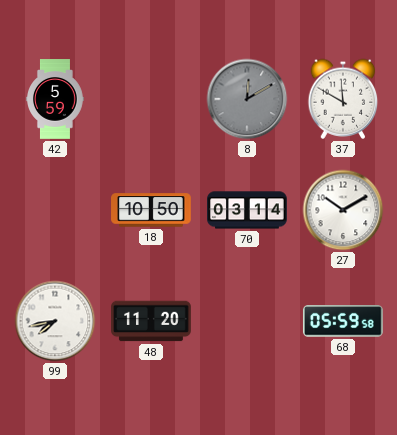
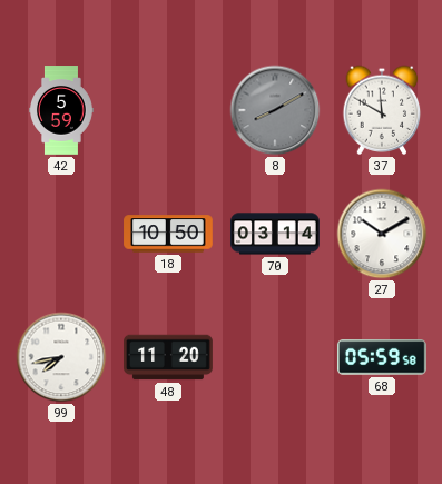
8: 12:10 -> 8:10 (275, 110)
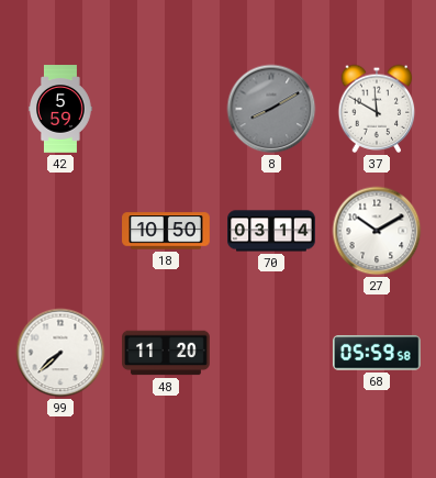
99: 7:43 -> 7:38 (60, 353)
